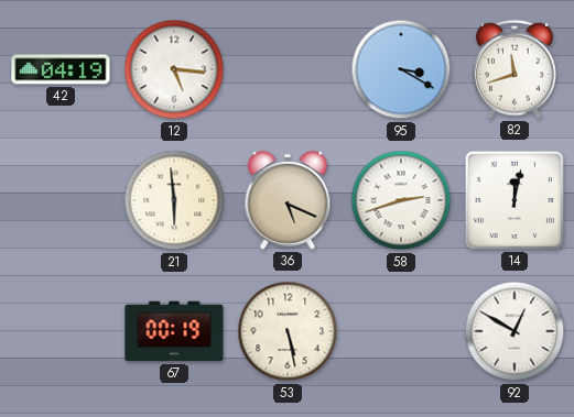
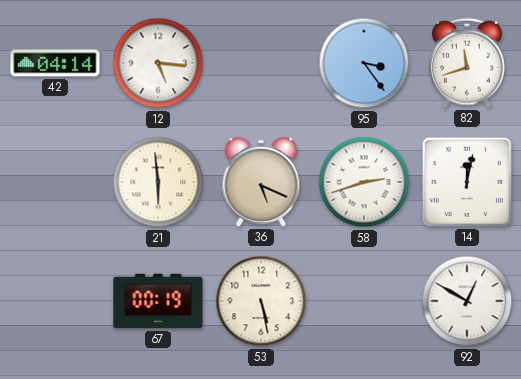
42: 04:19 -> 04:14 (55, 63)
95: 3:20 -> 3:24 (364, 63)
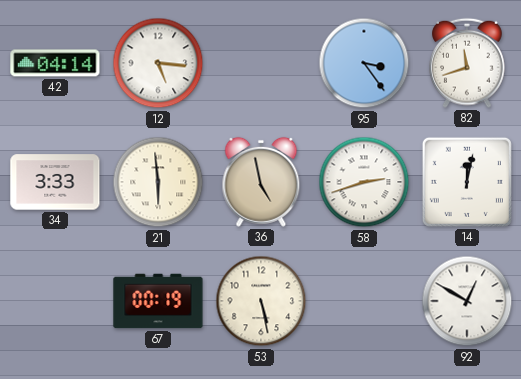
34: none -> 3:33 (55, 182)
36: 5:19 -> 4:58 (261, 182)
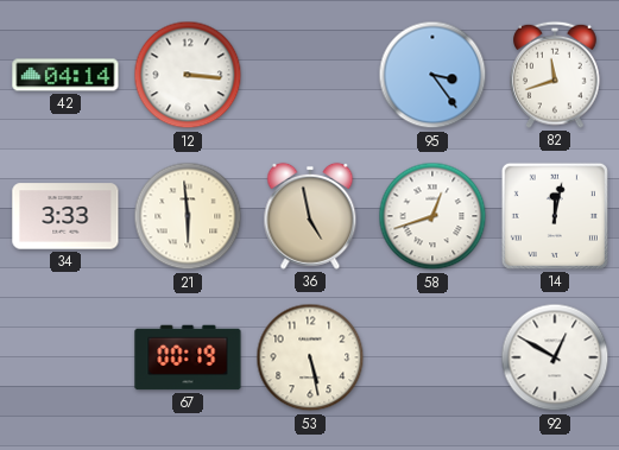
12: 5:16 -> 3:16 (188, 75)
58: 2:42 -> 12:42 (432, 216)
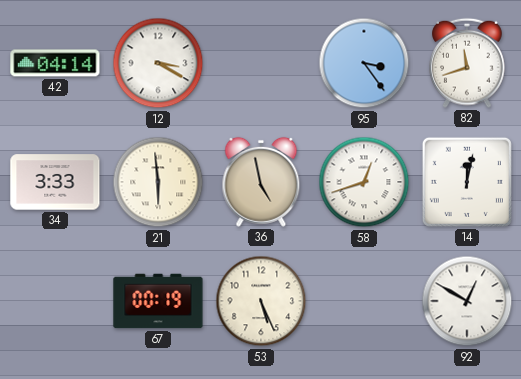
12: 3:16 -> 3:20 (158, 63)
53: 5:28 -> 5:26 (261, 301)
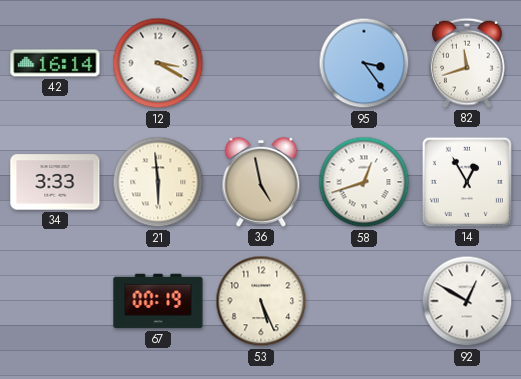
42: 04:14 -> 16:14 (55, 63)
14: 12:02 -> 12:55 (467, 182)
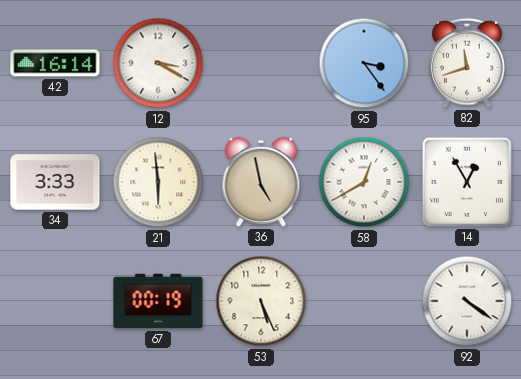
58: 12:42 -> 12:40 (364, 182)
92: 12:50 -> 4:21 (467, 301)
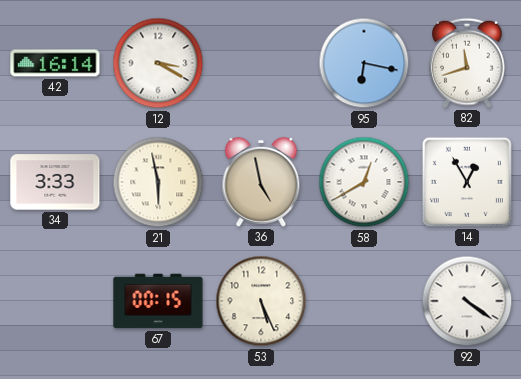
95: 3:24 -> 6:17 (364, 63)
21: 5:59 -> 5:58 (158, 182)
67: 00:19 -> 00:15 (158, 301)
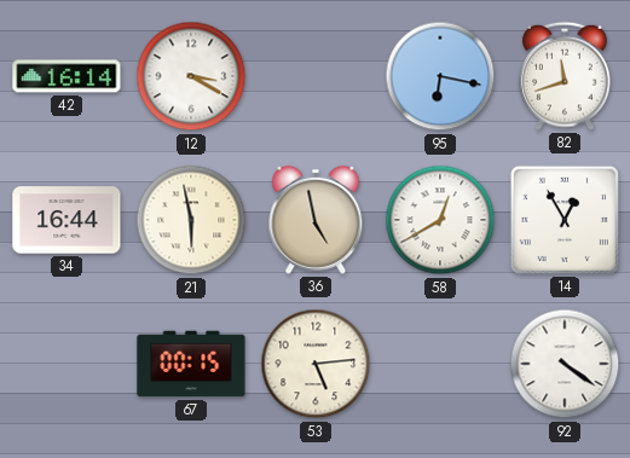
34: 3:33 -> 16:44 (67, 220)
53: 5:26 -> 5:14 (316, 364)
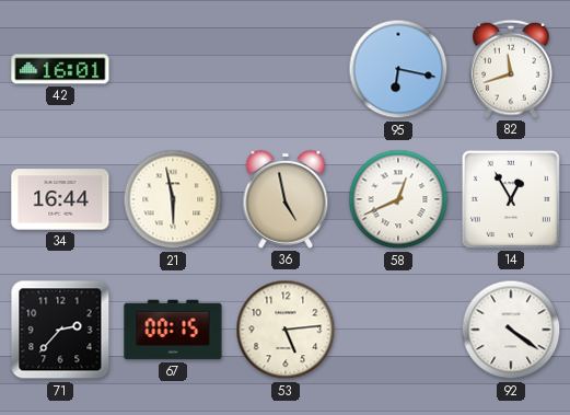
42: 16:14 -> 16:01 (60, 69)
12: 3:20 -> none (191, 76)
58: 12:40 -> 12:41 (398, 199)
71: none -> 2:37 (60, 330)
